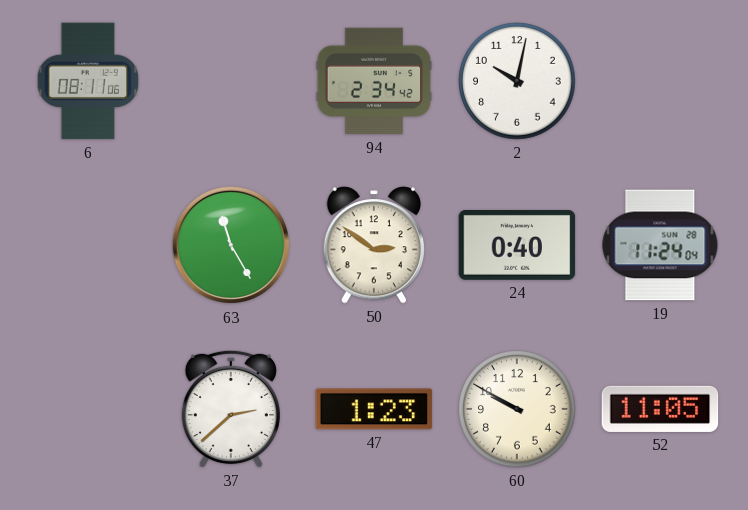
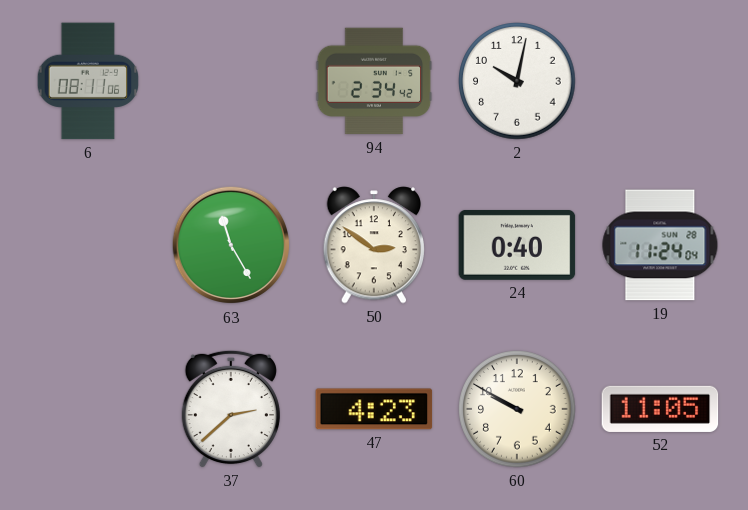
47: 1:23 -> 4:23 (374, 409)
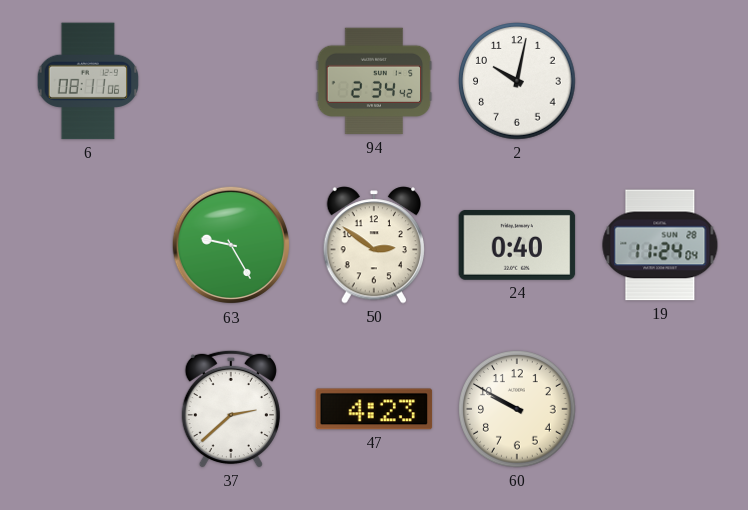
63: 11:25 -> 9:25 (231, 245)
52: 11:05 -> none (660, 409)
